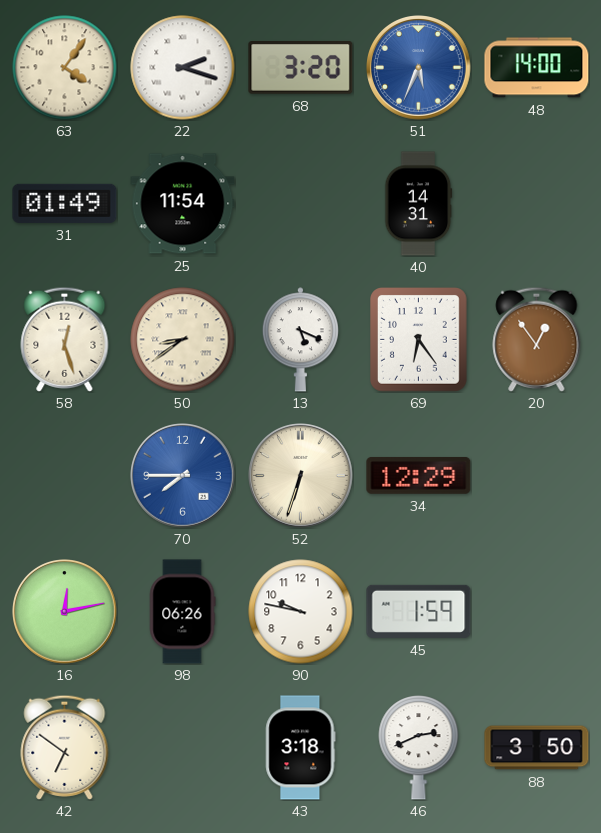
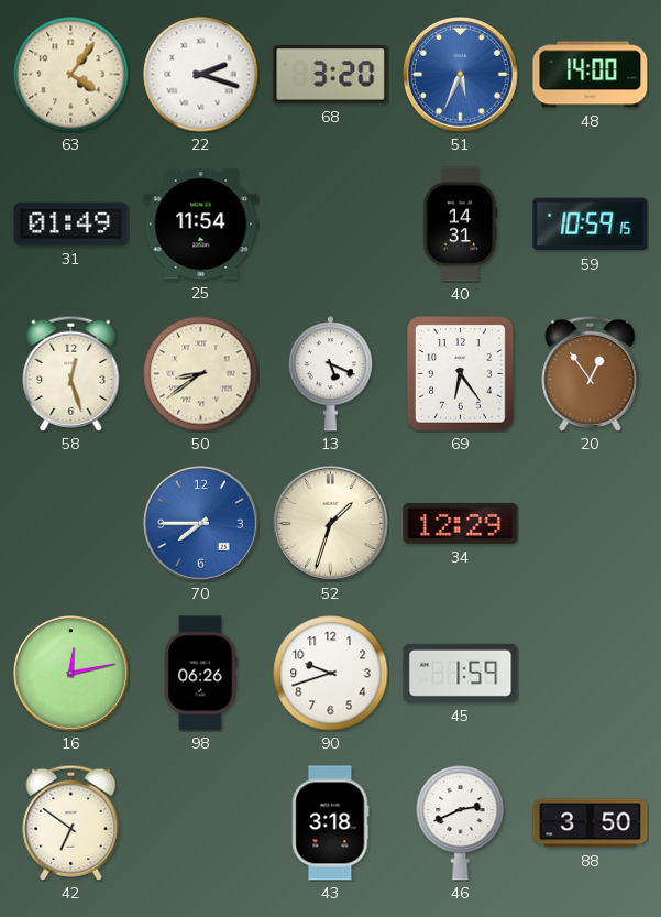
59: none -> 10:59 (591, 225)
52: 6:33 -> 1:33 (331, 524)
90: 9:47 -> 9:42 (331, 674)
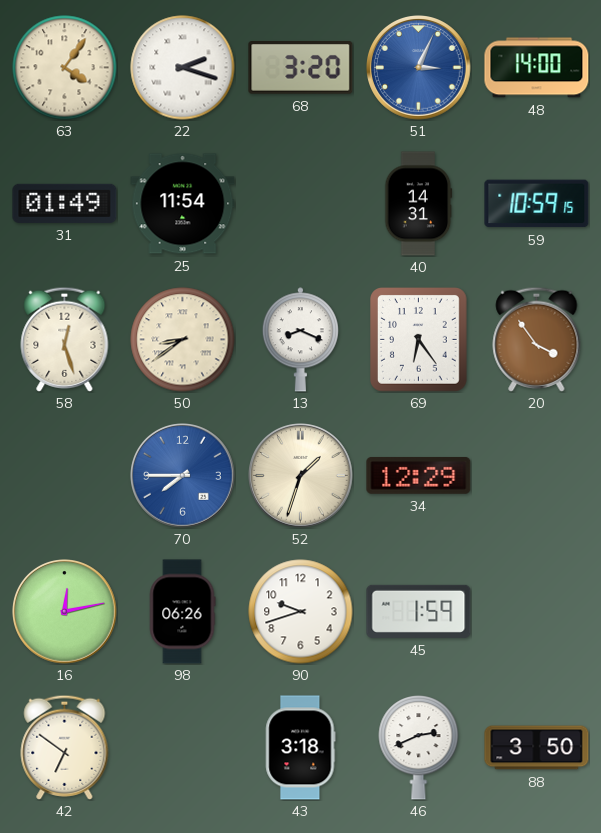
51: 5:34 -> 3:04 (419, 68)
13: 5:19 -> 8:19 (300, 340)
20: 12:54 -> 3:54 (537, 339)
